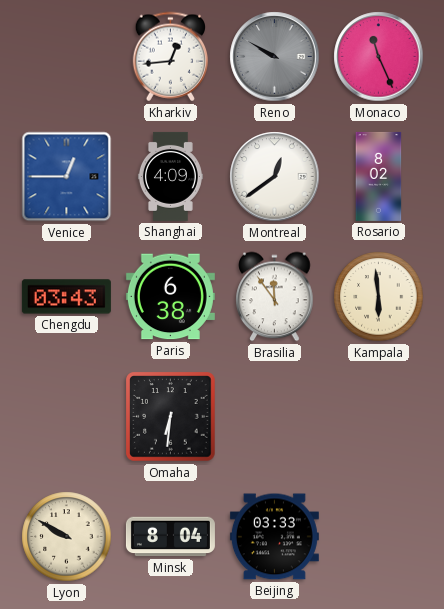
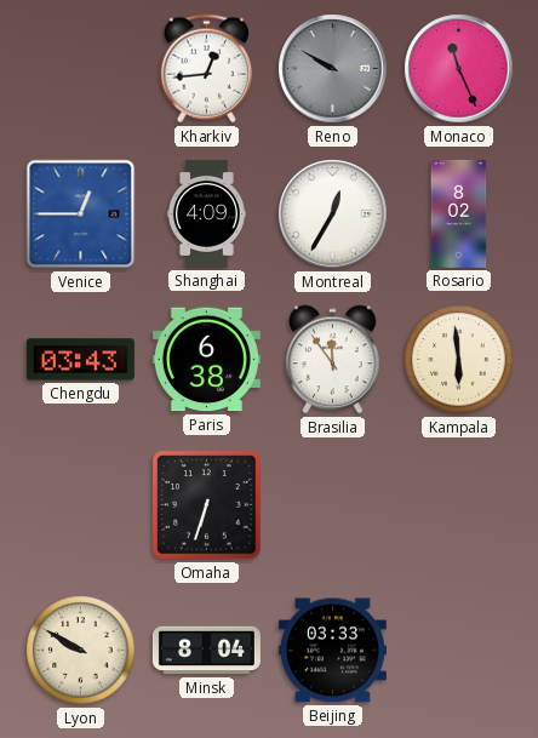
Montreal: 12:39 -> 12:35 (333, 214)
Omaha: 6:31 -> 6:33 (207, 505)
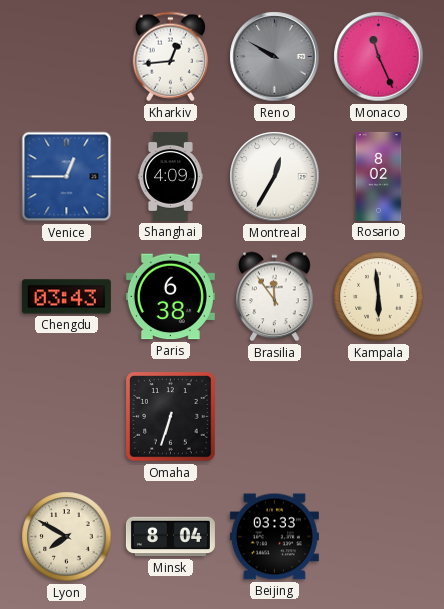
Lyon: 9:50 -> 7:50 (67, 537)
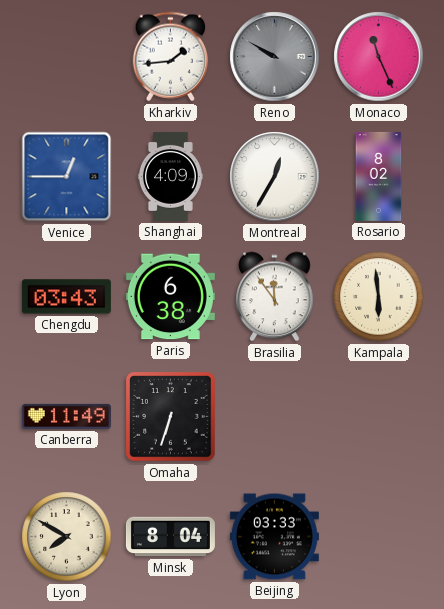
Kharkiv: 12:44 -> 1:44 (170, 57)
Canberra: none -> 11:49 (66, 416)
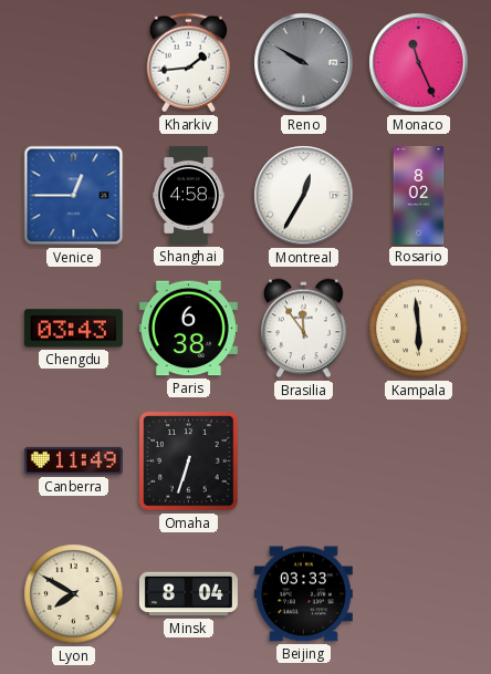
Shanghai: 4:09 -> 4:58 (188, 195)
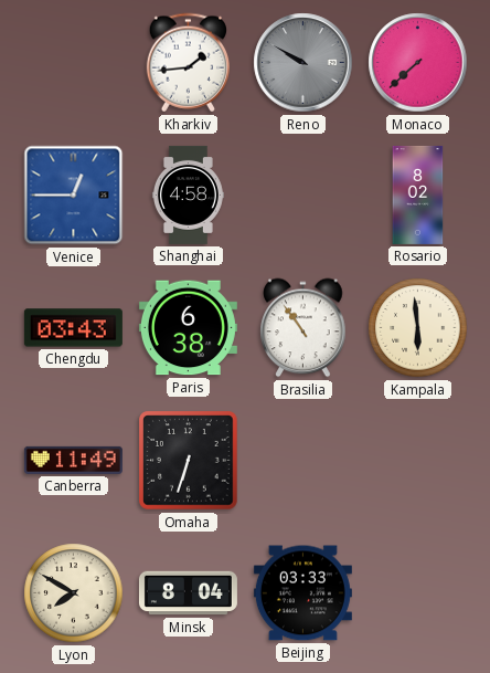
Monaco: 11:26 -> 7:38 (418, 63)
Montreal: 12:35 -> none (304, 196)
Brasilia: 11:54 -> 10:54 (303, 328)
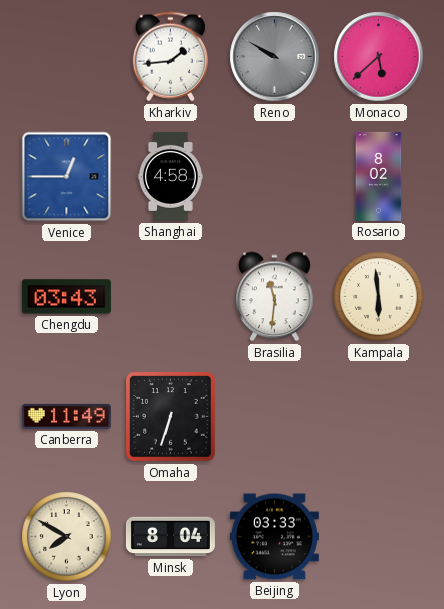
Monaco: 7:38 -> 5:38 (379, 57)
Paris: 6:38 -> none (188, 328)
Brasilia: 10:54 -> 11:31 (275, 297)
